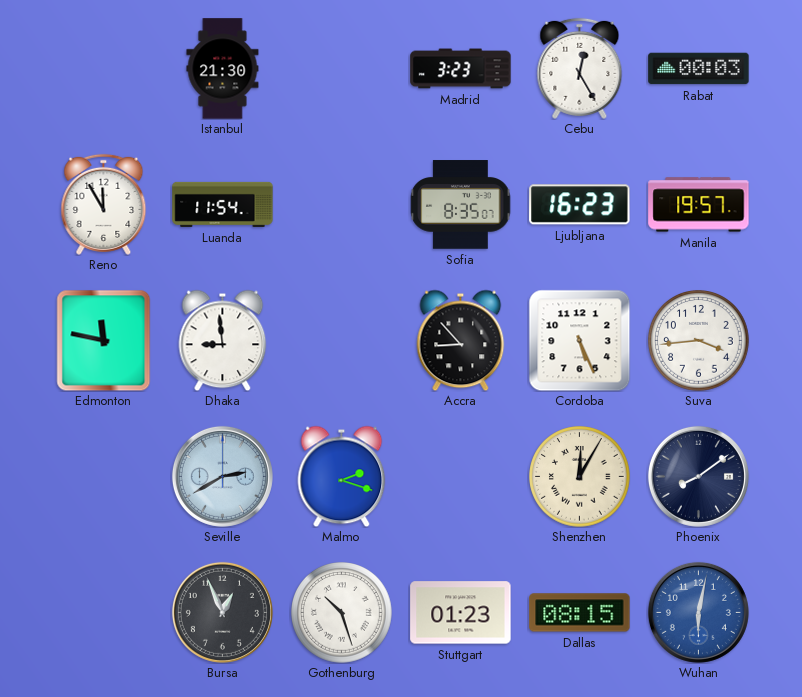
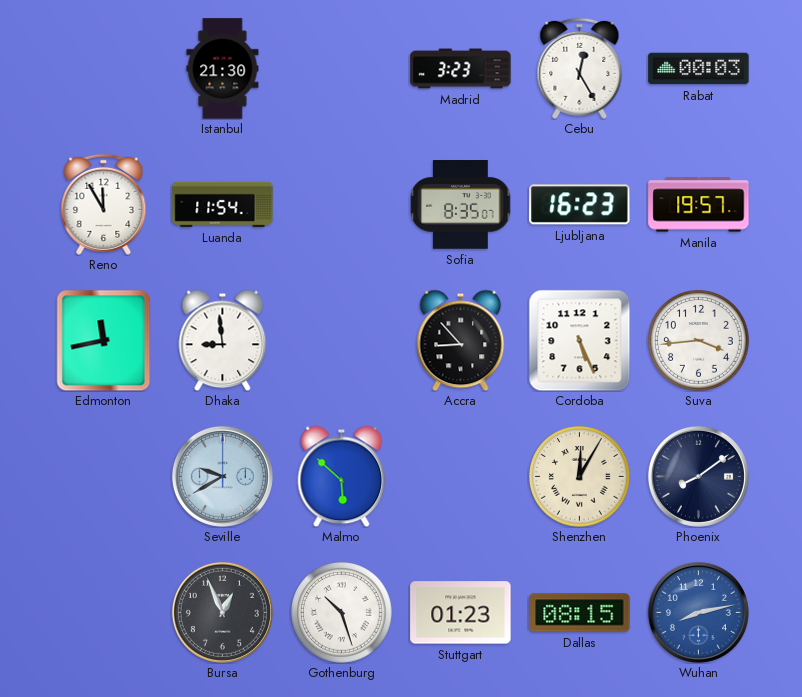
Edmonton: 11:47 -> 11:43 (104, 340)
Seville: 2:40 -> 9:40 (222, 476)
Malmo: 2:18 -> 5:52 (342, 476)
Wuhan: 6:02 -> 8:13 (698, 612)
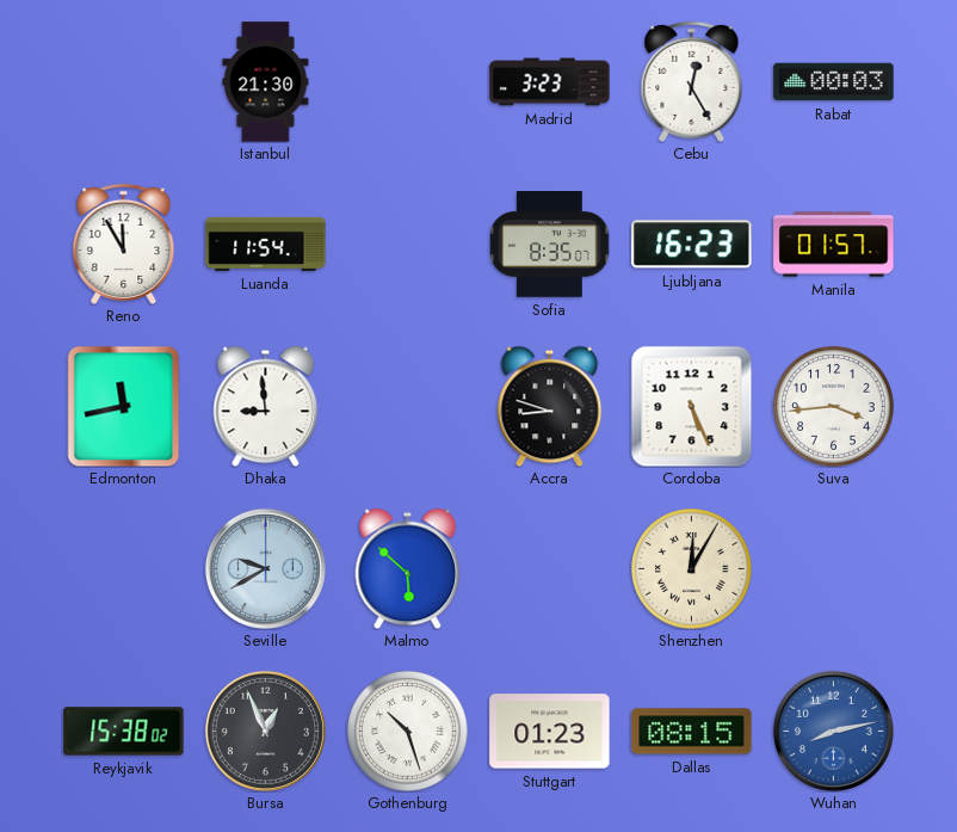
Manila: 19:57 -> 01:57 (834, 245)
Accra: 8:53 -> 8:48 (550, 406)
Phoenix: 8:09 -> none (698, 476)
Reykjavik: none -> 15:38 (124, 732)
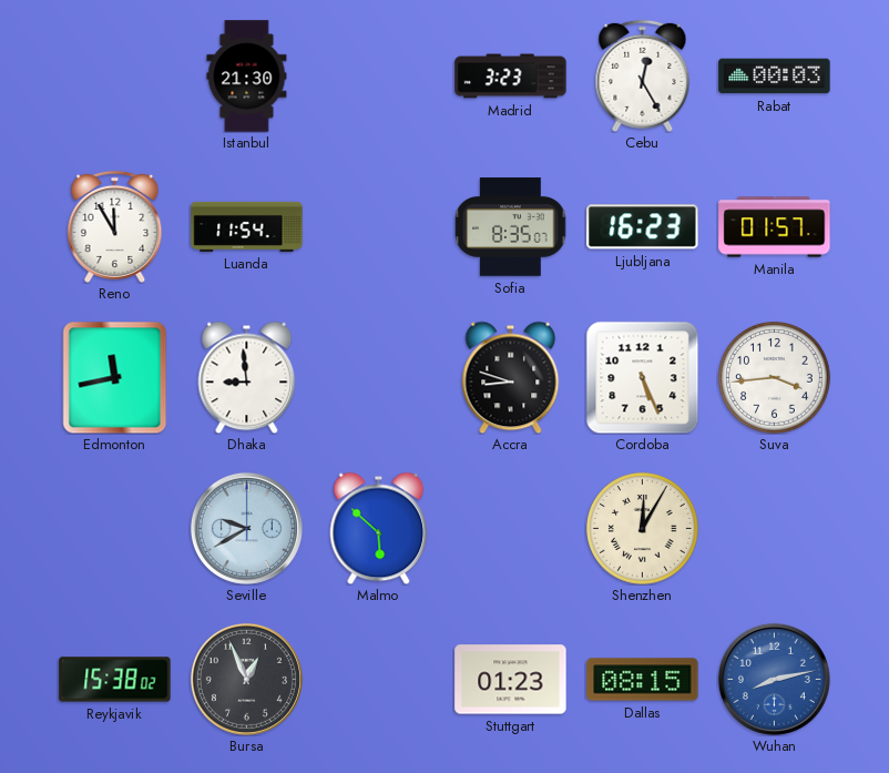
Gothenburg: 10:27 -> none (408, 732)
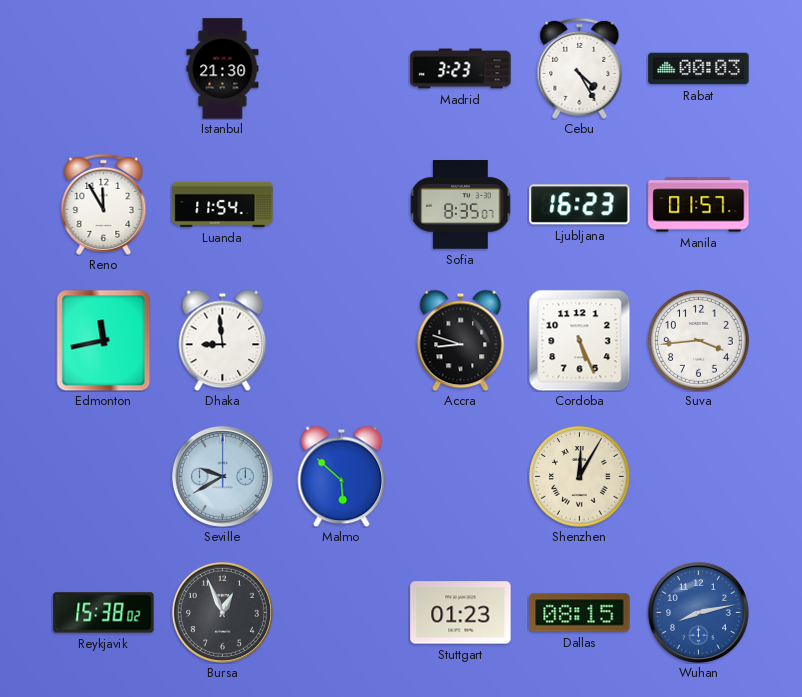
Cebu: 12:25 -> 4:25 (580, 68)
